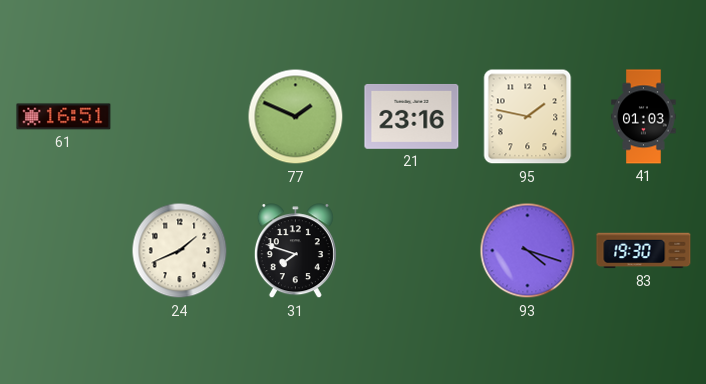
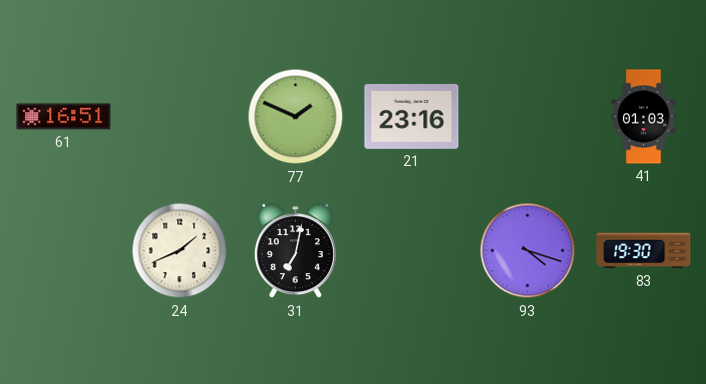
95: 1:47 -> none (528, 117)
31: 7:48 -> 7:02 (295, 251)
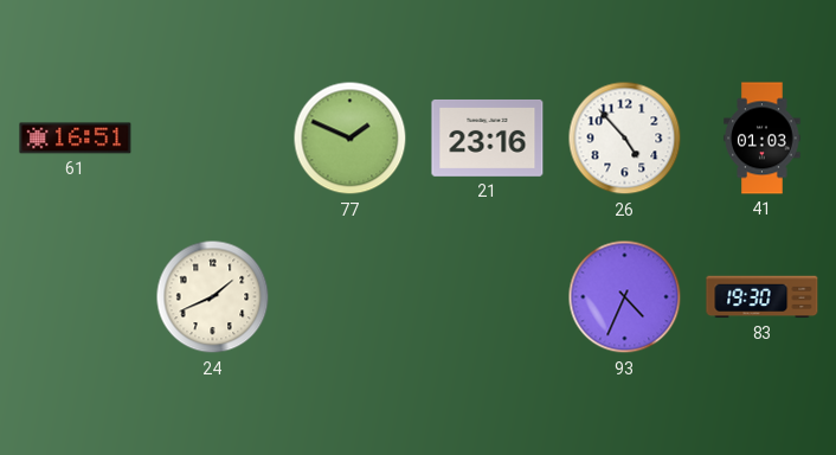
26: none -> 4:53 (625, 139)
31: 7:02 -> none (295, 251)
93: 4:18 -> 4:34 (625, 297)
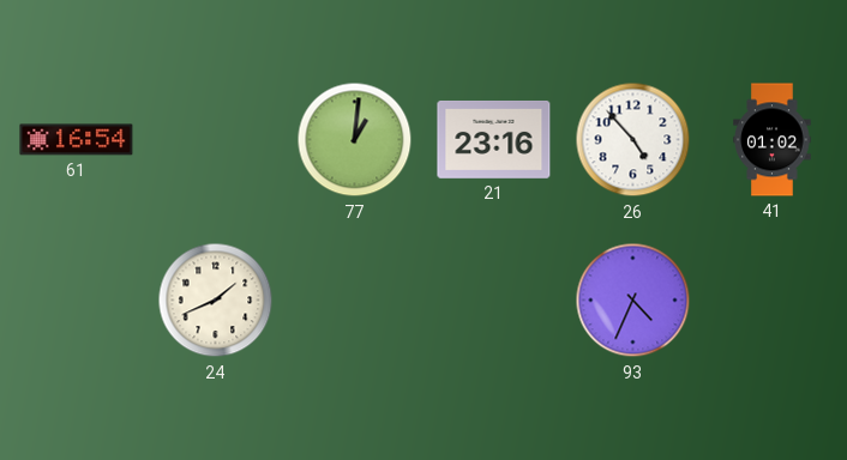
61: 16:51 -> 16:54 (77, 140)
77: 1:49 -> 1:01 (355, 140)
41: 01:03 -> 01:02 (773, 140)
83: 19:30 -> none (763, 297)
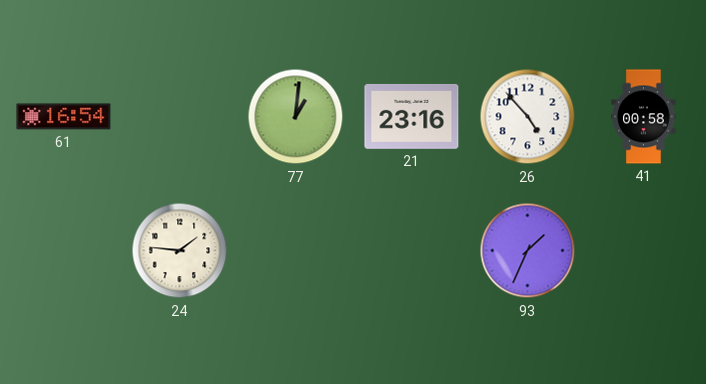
41: 01:02 -> 00:58 (644, 117)
24: 1:41 -> 1:46 (180, 251)
93: 4:34 -> 1:34 (528, 251)
